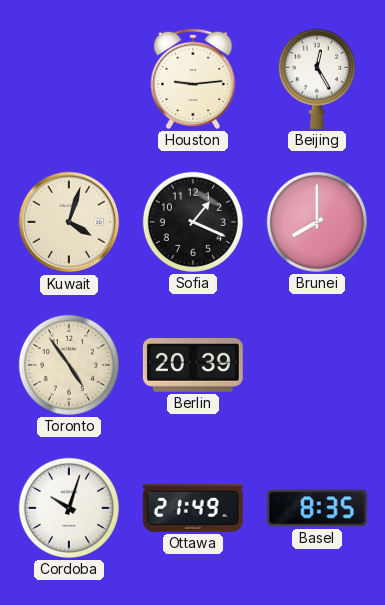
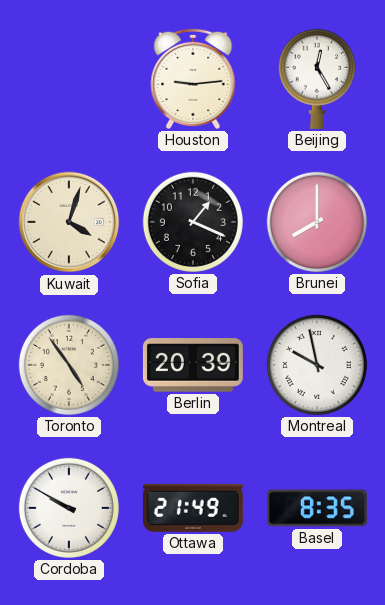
Montreal: none -> 9:58 (317, 365)
Cordoba: 10:03 -> 9:50 (69, 508)
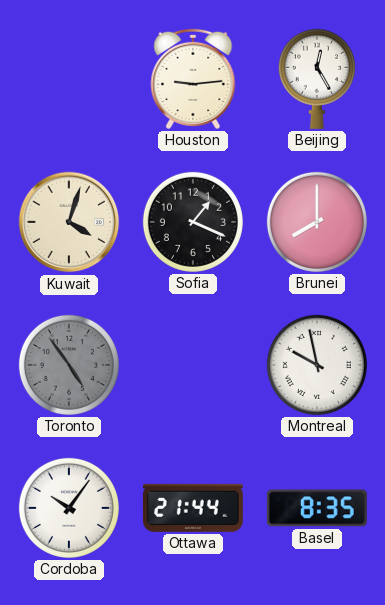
Toronto dial: cream -> grey (69, 365)
Berlin: 20:39 -> none (193, 365)
Cordoba: 9:50 -> 10:06 (69, 508)
Ottawa: 21:49 -> 21:44 (193, 508)
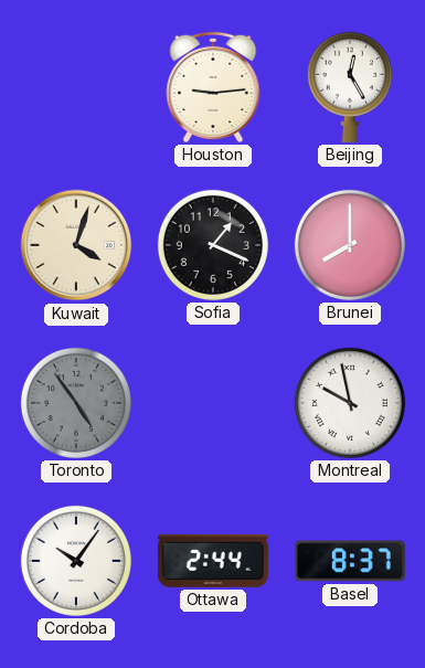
Ottawa: 21:44 -> 2:44 (213, 561)
Basel: 8:35 -> 8:37 (350, 561)
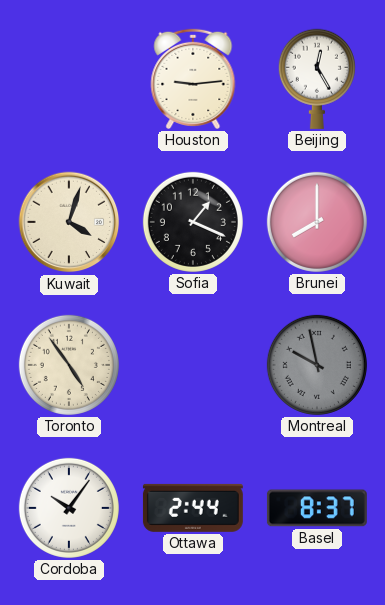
Toronto dial: grey -> cream (69, 365)
Montreal dial: white -> grey (317, 365)
